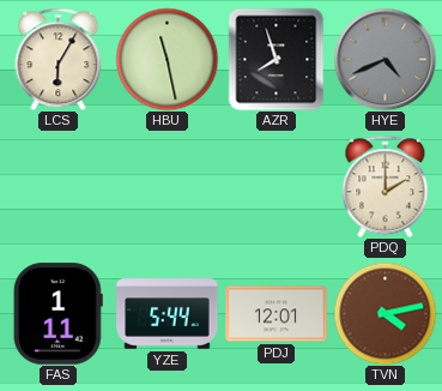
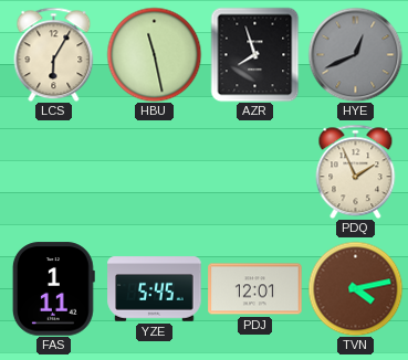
HYE: 4:41 -> 12:41 (355, 54)
PDQ: 2:00 -> 1:56 (356, 171)
YZE: 5:44 -> 5:45 (155, 289)
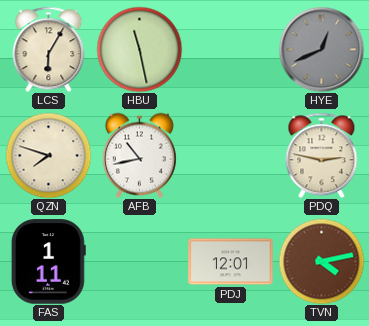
AZR: 7:57 -> none (255, 54)
QZN: none -> 7:48 (48, 155)
AFB: none -> 10:43 (139, 155)
PDQ: 1:56 -> 2:47 (322, 155)
YZE: 5:45 -> none (155, 289)
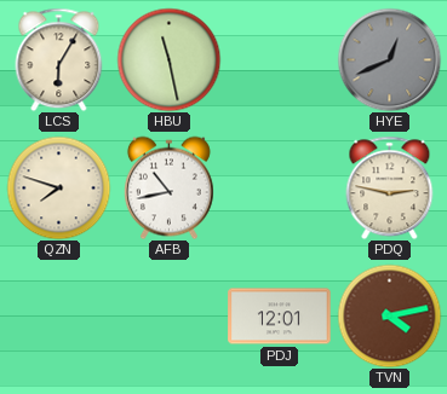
FAS: 1:11 -> none (48, 262)
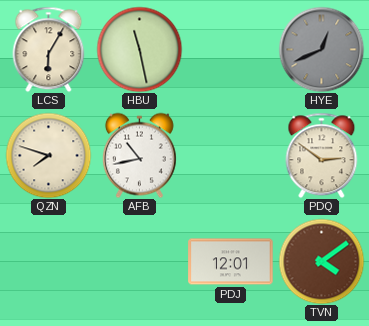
PDQ: 2:47 -> 2:51 (322, 155)
TVN: 4:13 -> 4:09 (321, 261)
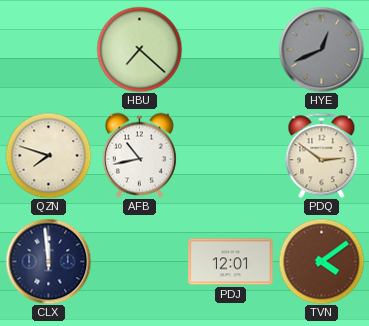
LCS: 6:05 -> none (49, 49)
HBU: 11:28 -> 7:22 (139, 49)
CLX: none -> 11:59 (48, 261)
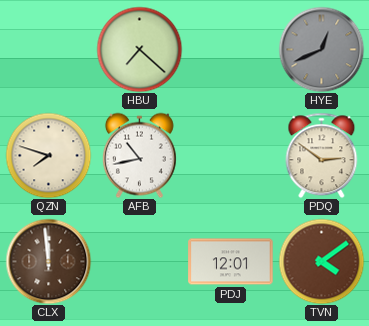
CLX dial: navy -> brown (48, 261)
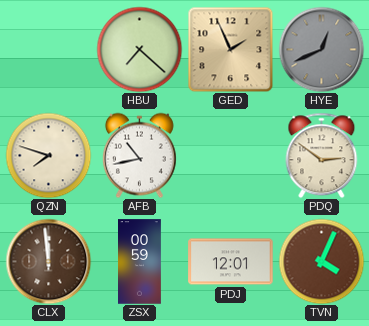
GED: none -> 1:56 (230, 49)
ZSX: none -> 00:59 (140, 262)
TVN: 4:09 -> 4:04 (321, 261)
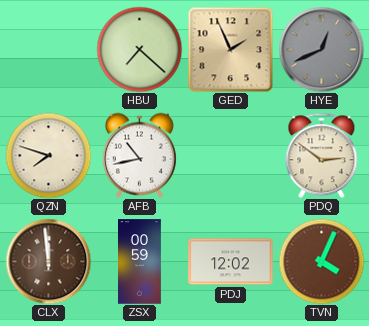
PDJ: 12:01 -> 12:02 (231, 262)
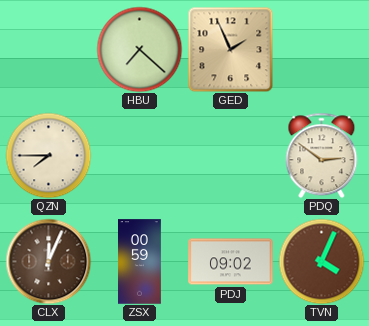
HYE: 12:41 -> none (321, 49)
QZN: 7:48 -> 7:45 (48, 155)
AFB: 10:43 -> none (139, 155)
CLX: 11:59 -> 12:04 (48, 261)
PDJ: 12:02 -> 09:02 (231, 262)
